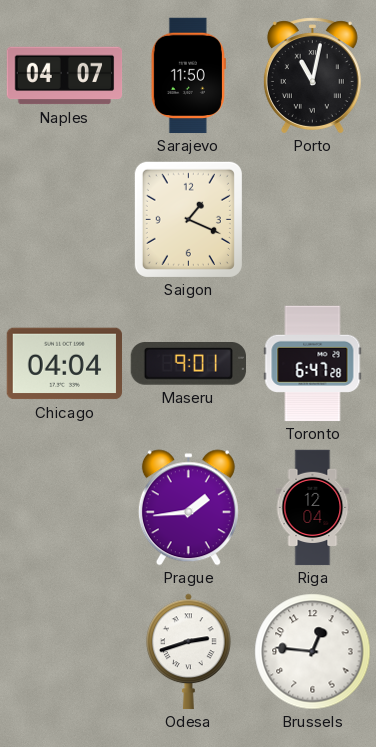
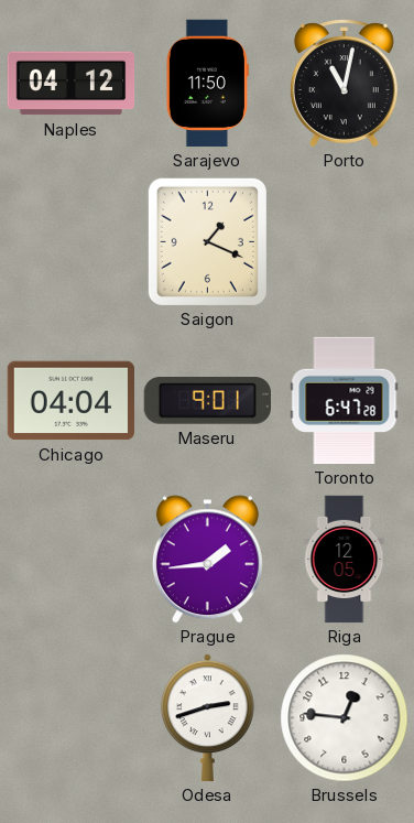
Naples: 04:07 -> 04:12 (72, 84)
Riga: 12:04 -> 12:05 (345, 560)
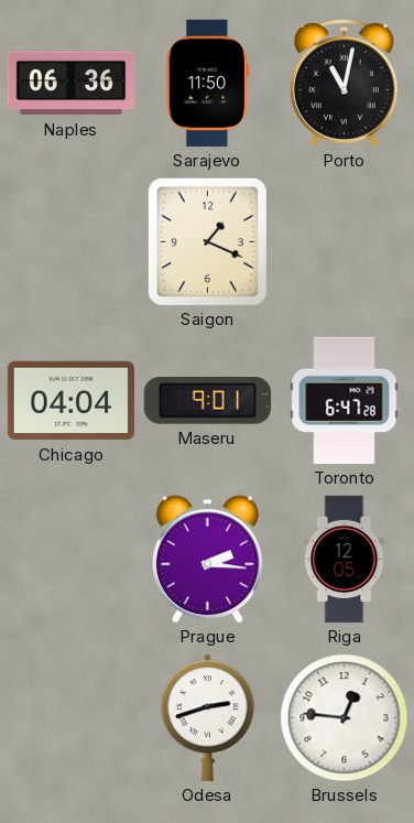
Naples: 04:12 -> 06:36 (72, 84)
Prague: 1:44 -> 2:16 (207, 560)
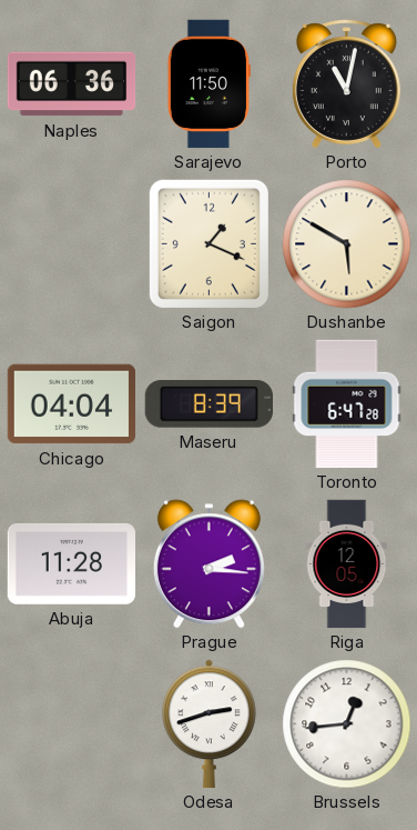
Dushanbe: none -> 5:50 (347, 244)
Maseru: 9:01 -> 8:39 (208, 404)
Abuja: none -> 11:28 (71, 564)
Brussels: 12:46 -> 12:44 (347, 724)
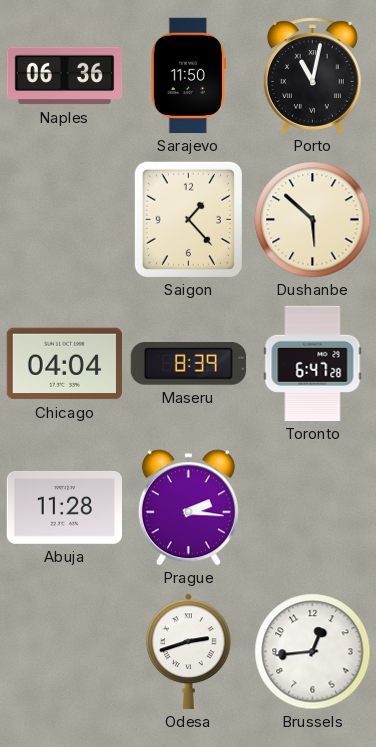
Saigon: 1:19 -> 1:23 (188, 219)
Dushanbe: 5:50 -> 5:52 (313, 220)
Riga: 12:05 -> none (347, 564)
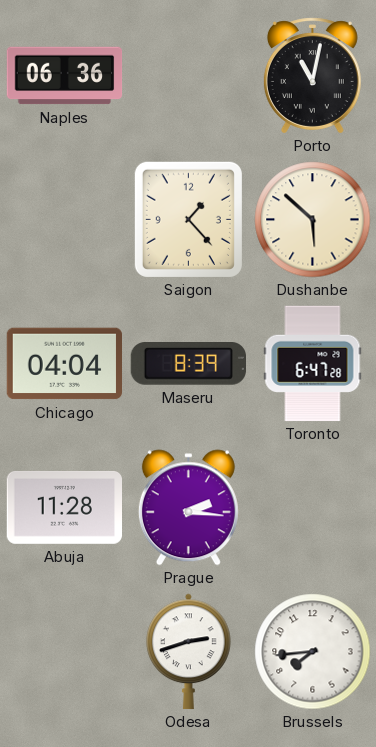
Sarajevo: 11:50 -> none (188, 76)
Brussels: 12:44 -> 7:44 (313, 652)
